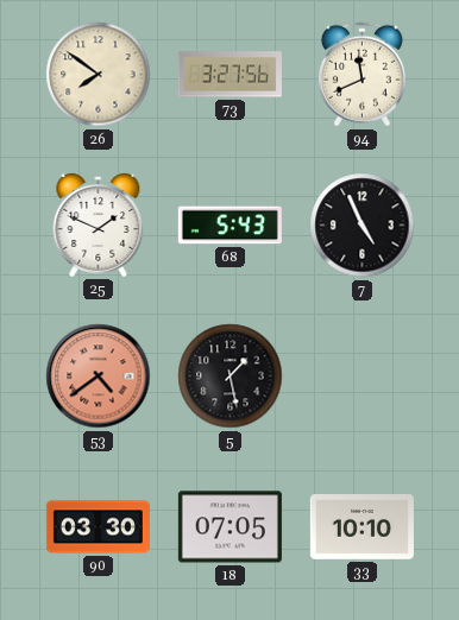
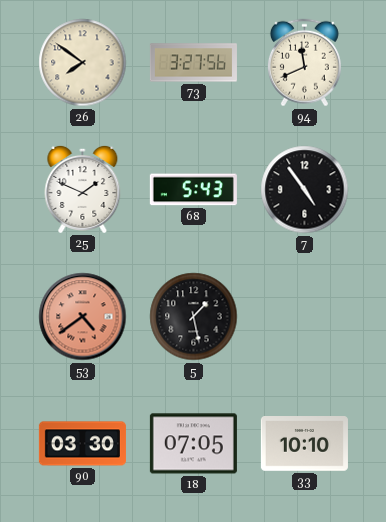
7: 4:56 -> 4:54 (305, 190)
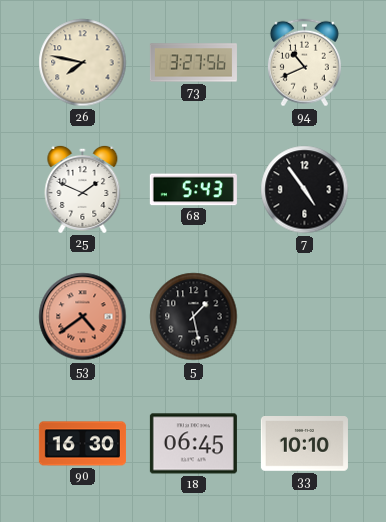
26: 7:51 -> 7:47 (83, 63)
94: 11:41 -> 10:41 (304, 63)
90: 03:30 -> 16:30 (82, 444)
18: 07:05 -> 06:45 (193, 444)
